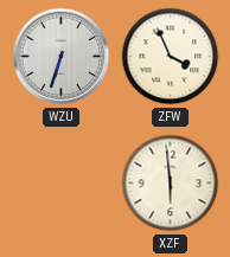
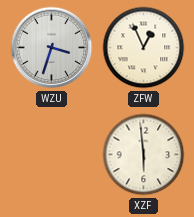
WZU: 6:33 -> 3:33 (52, 48)
ZFW: 3:56 -> 12:56 (144, 48)
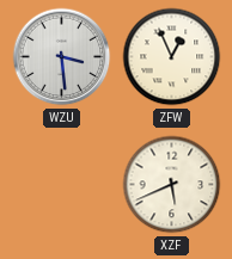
WZU: 3:33 -> 3:29 (62, 57)
XZF: 5:59 -> 5:41 (172, 185)
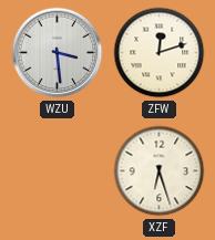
ZFW: 12:56 -> 12:12 (160, 53)
XZF: 5:41 -> 6:27 (160, 171)
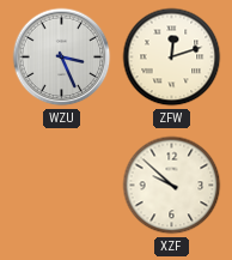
WZU: 3:29 -> 3:26 (62, 58)
XZF: 6:27 -> 9:52 (172, 186)
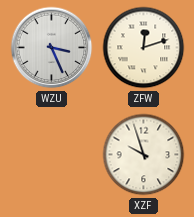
XZF: 9:52 -> 9:57 (144, 155)
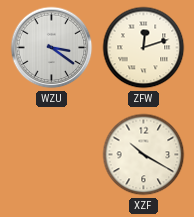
WZU: 3:26 -> 3:21 (52, 48)
XZF: 9:57 -> 10:20 (144, 155)
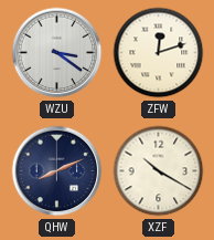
QHW: none -> 8:11 (57, 171)
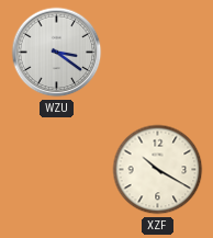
ZFW: 12:12 -> none (159, 53)
QHW: 8:11 -> none (57, 171)
